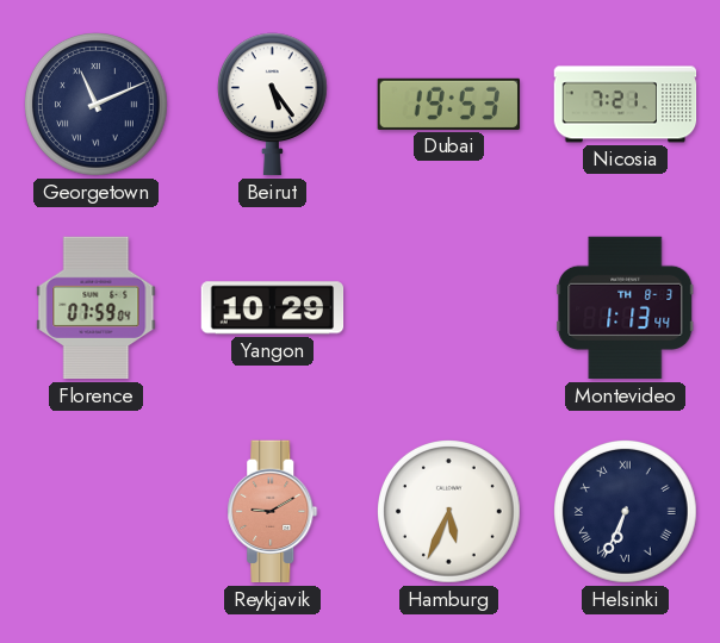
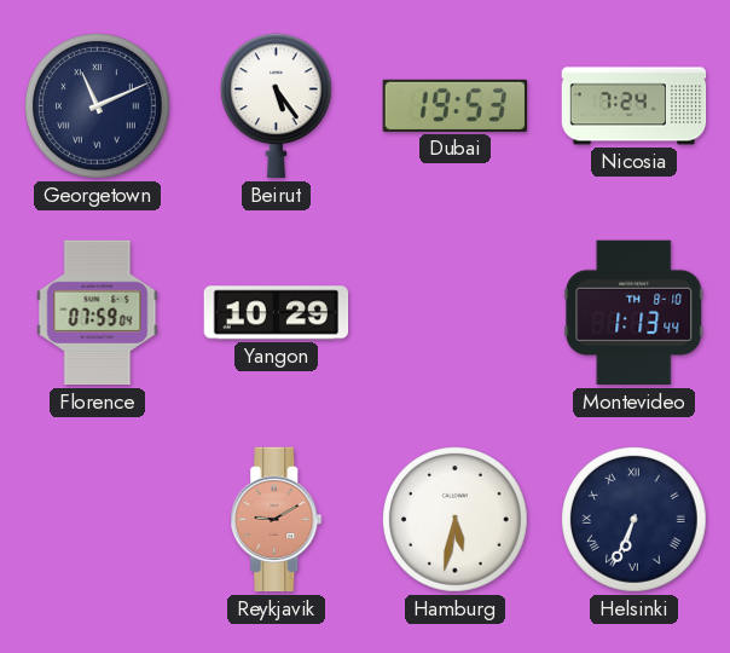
Nicosia: 7:21 -> 7:24 (635, 106)
Montevideo date: TH 8-3 -> TH 8-10 (635, 313)
Hamburg: 5:34 -> 5:32 (456, 520)
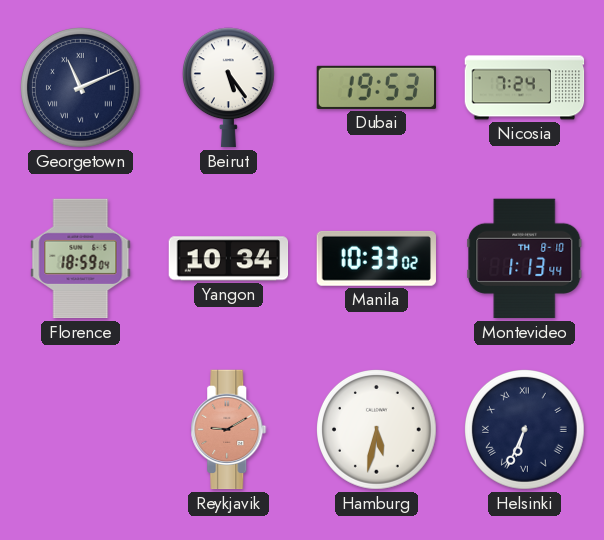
Florence: 07:59 -> 18:59 (81, 259)
Yangon: 10:29 -> 10:34 (229, 259)
Manila: none -> 10:33 (376, 258)
